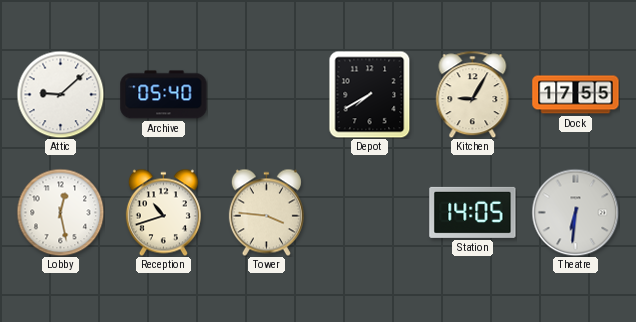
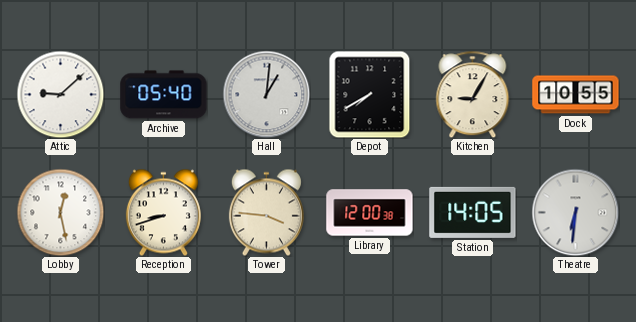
Hall: none -> 1:01 (266, 94)
Dock: 17:55 -> 10:55 (576, 95)
Reception: 10:42 -> 8:42 (163, 212)
Library: none -> 12:00 (370, 213)
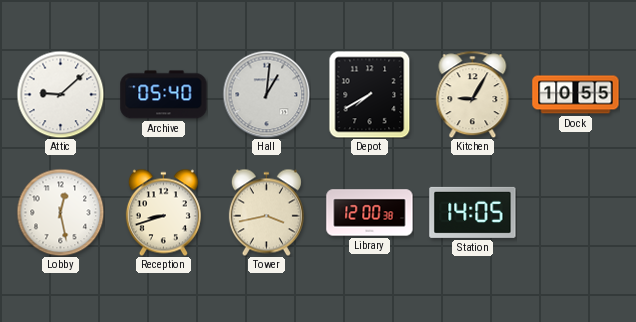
Tower: 3:46 -> 3:43 (266, 212)
Theatre: 6:31 -> none (575, 212)
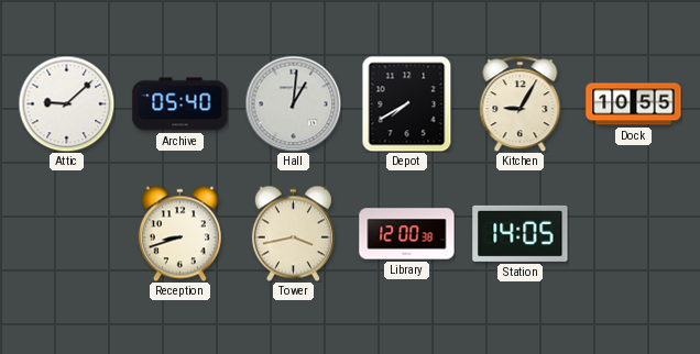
Lobby: 12:28 -> none (60, 212)
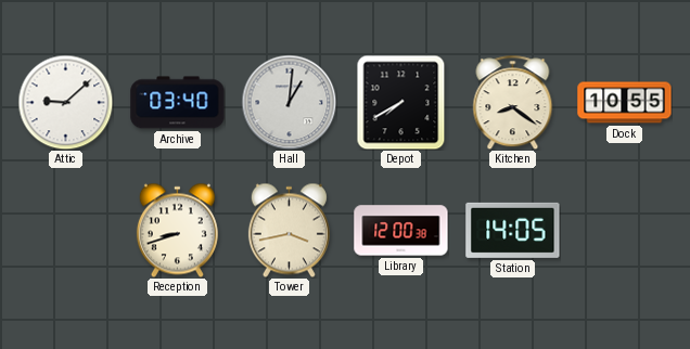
Archive: 05:40 -> 03:40 (178, 103)
Kitchen: 9:05 -> 8:21 (513, 102)
